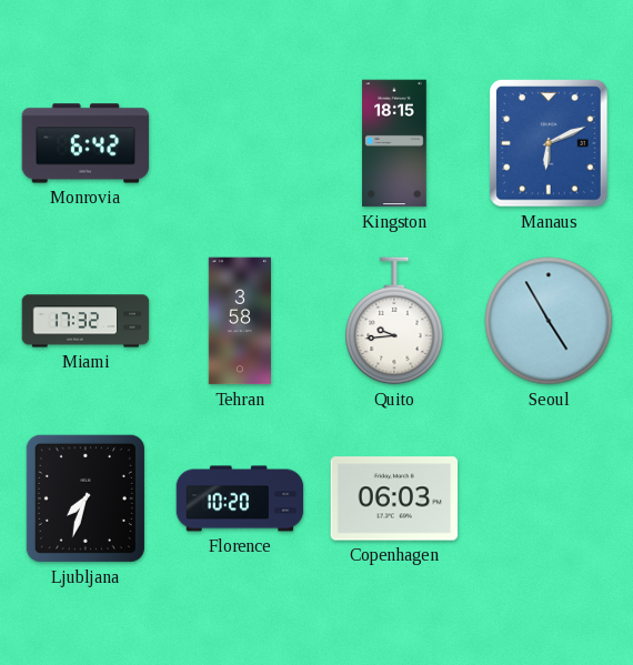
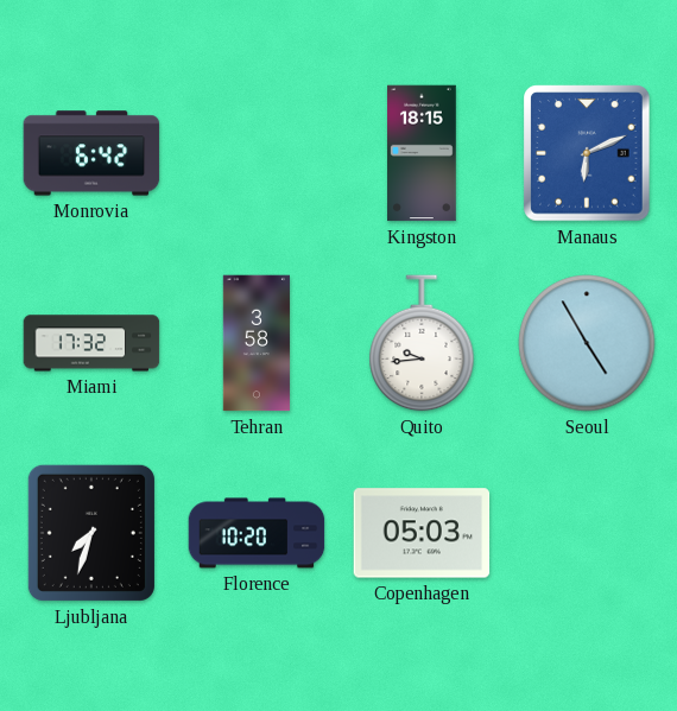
Copenhagen: 06:03 -> 05:03 (422, 533)
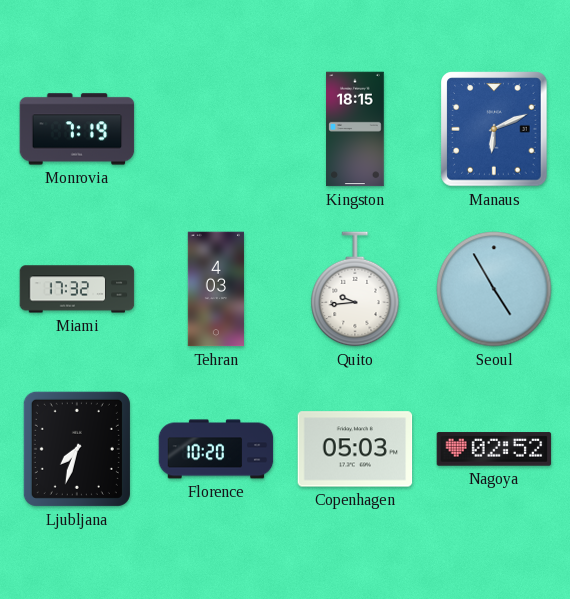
Monrovia: 6:42 -> 7:19 (77, 129)
Tehran: 3:58 -> 4:03 (215, 289)
Nagoya: none -> 02:52 (494, 449)
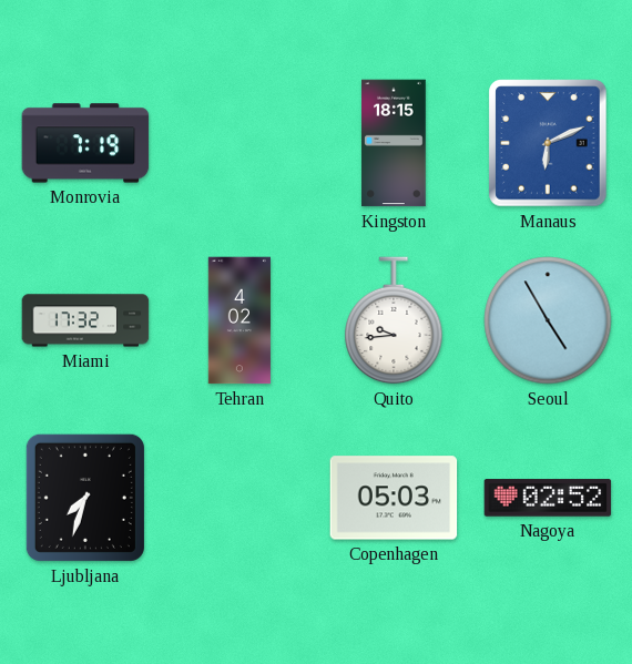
Tehran: 4:03 -> 4:02 (238, 320)
Florence: 10:20 -> none (216, 449)
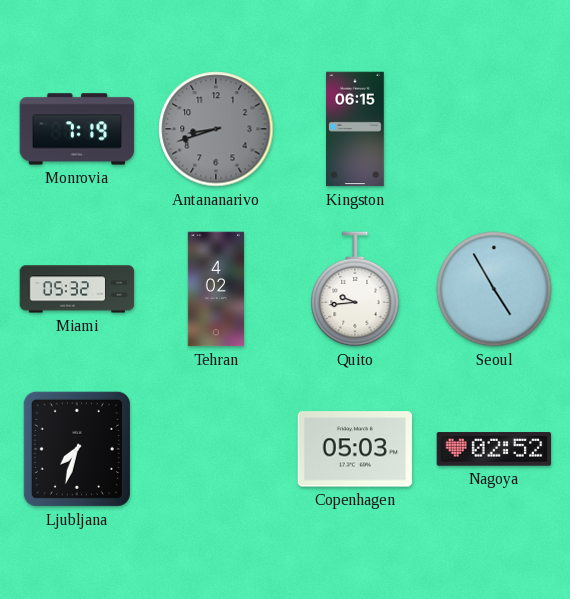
Antananarivo: none -> 8:42 (216, 129)
Kingston: 18:15 -> 06:15 (355, 129)
Manaus: 6:11 -> none (548, 143)
Miami: 17:32 -> 05:32 (77, 289)
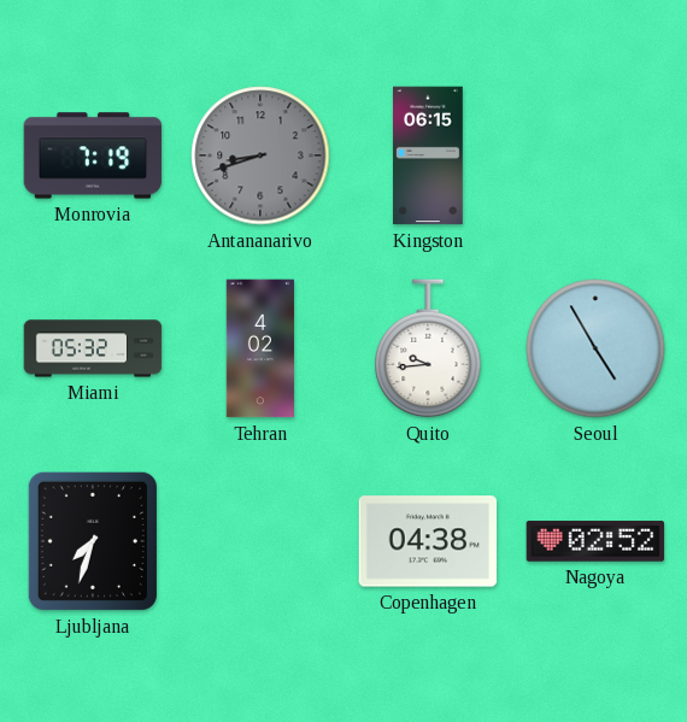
Copenhagen: 05:03 -> 04:38 (428, 541)
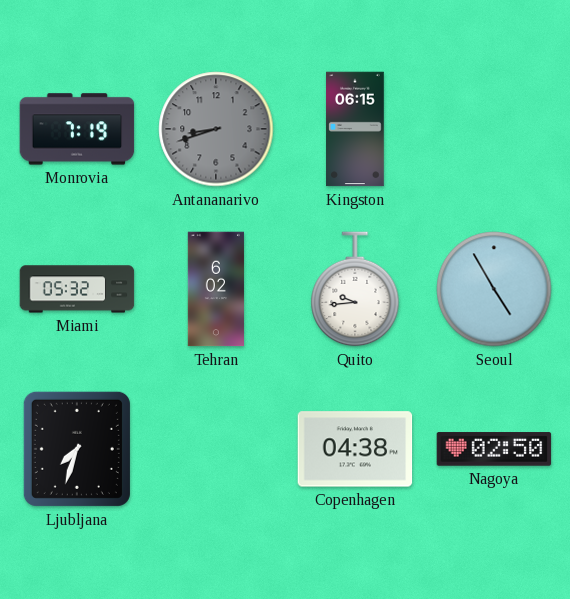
Tehran: 4:02 -> 6:02 (215, 289)
Nagoya: 02:52 -> 02:50 (494, 449)
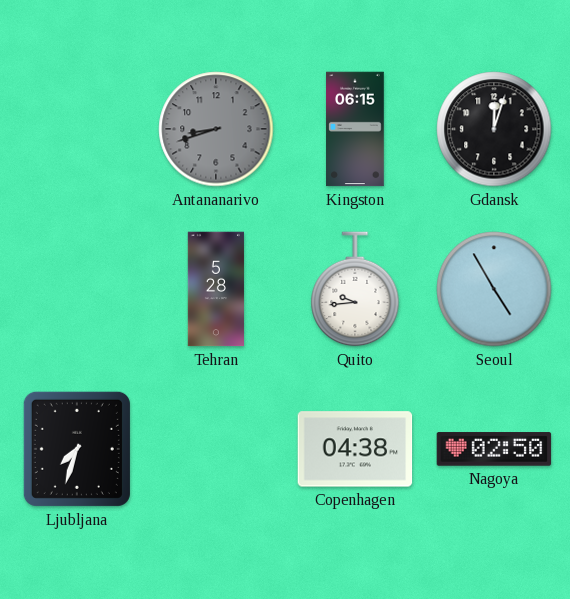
Monrovia: 7:19 -> none (77, 129)
Gdansk: none -> 12:03 (494, 129)
Miami: 05:32 -> none (77, 289)
Tehran: 6:02 -> 5:28 (215, 289)
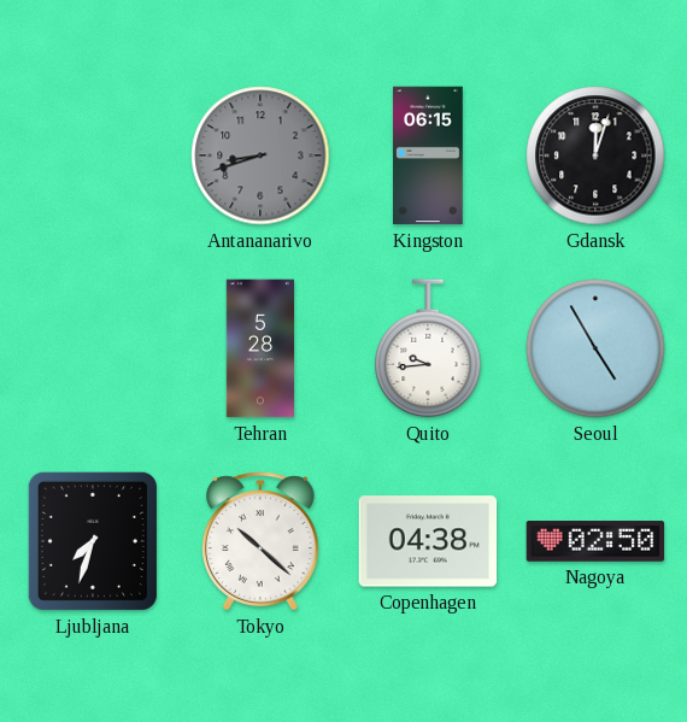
Tokyo: none -> 10:22 (260, 541)
